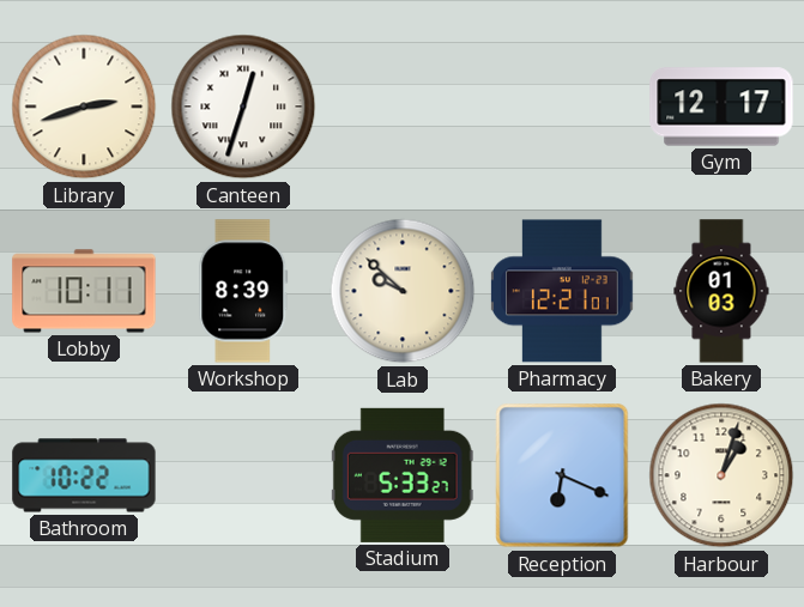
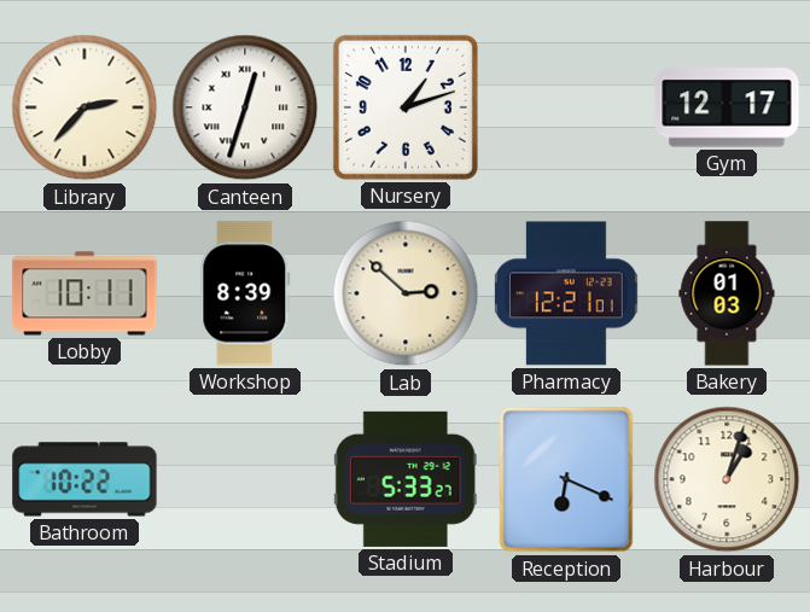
Library: 2:42 -> 2:37 (85, 107)
Nursery: none -> 1:12 (406, 107)
Lab: 9:52 -> 2:52 (406, 293)
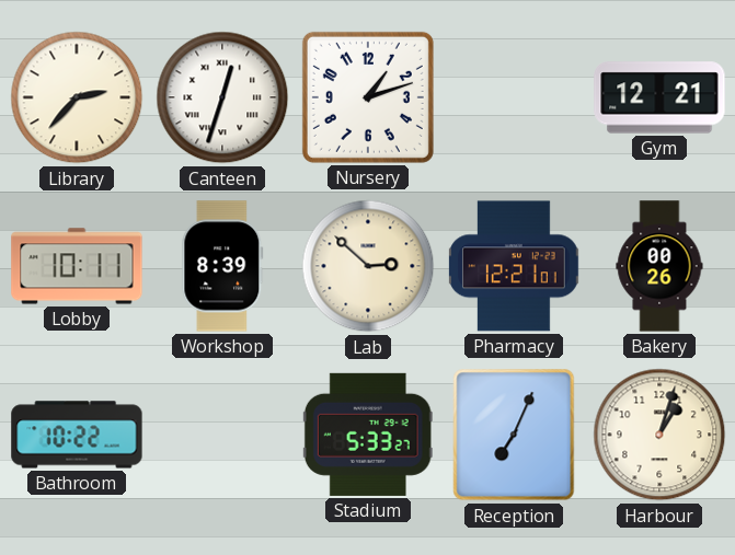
Gym: 12:17 -> 12:21 (659, 97)
Bakery: 01:03 -> 00:26 (659, 266)
Reception: 6:19 -> 7:04 (514, 435)
